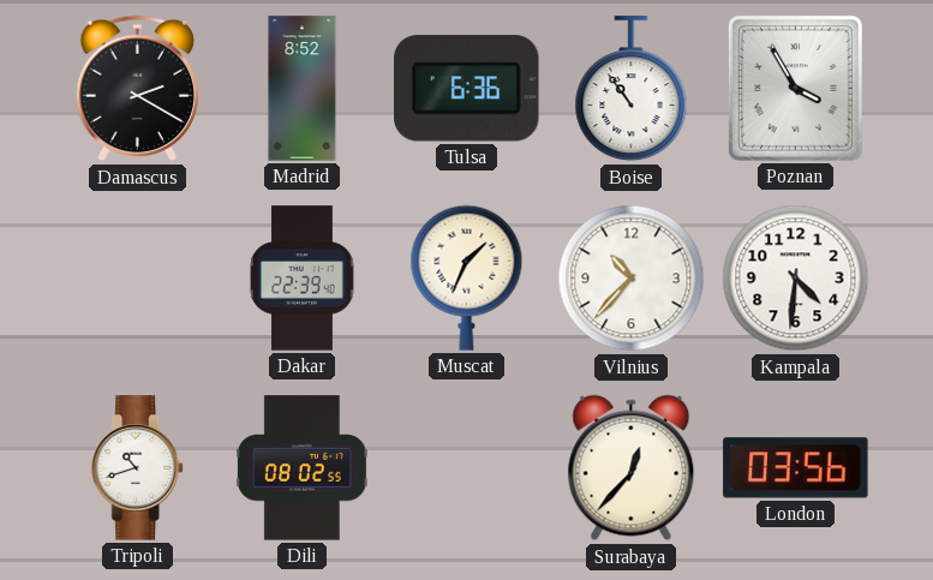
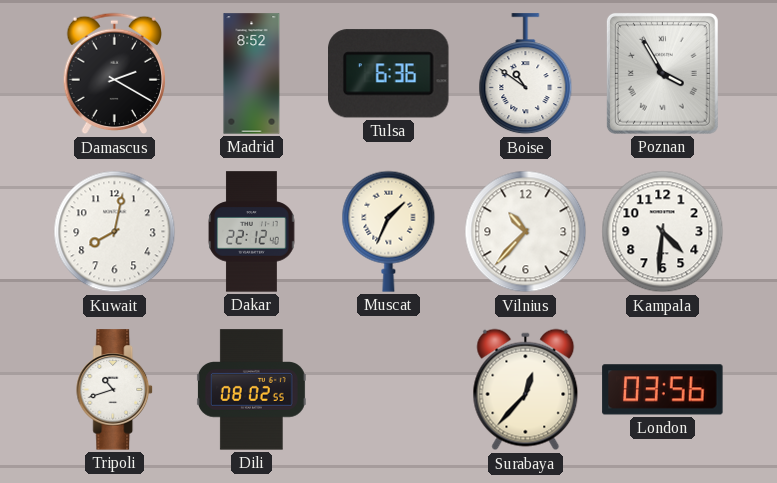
Boise: 10:54 -> 10:51 (526, 74)
Kuwait: none -> 8:02 (115, 232)
Dakar: 22:39 -> 22:12 (252, 232)
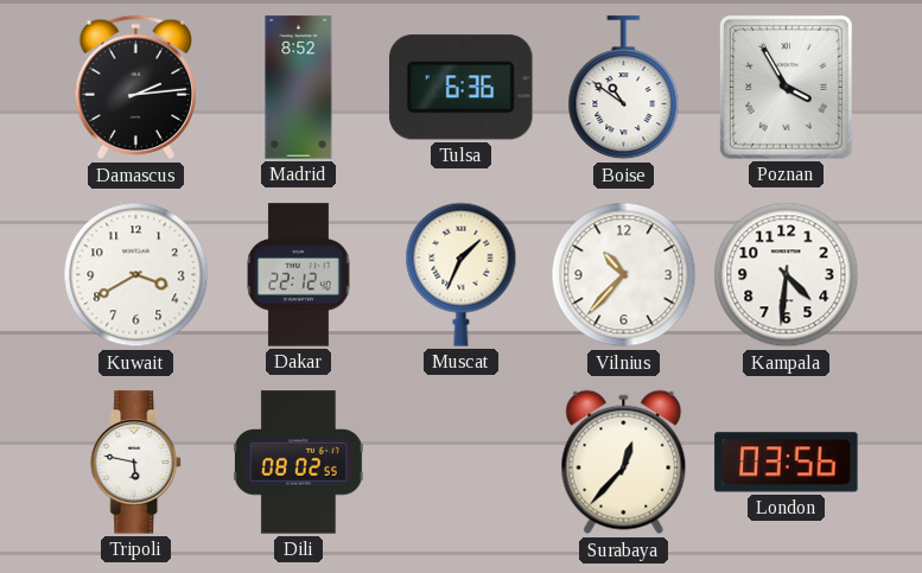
Damascus: 2:20 -> 2:14 (136, 88)
Kuwait: 8:02 -> 3:40 (136, 275)
Tripoli: 10:42 -> 5:47 (136, 463)
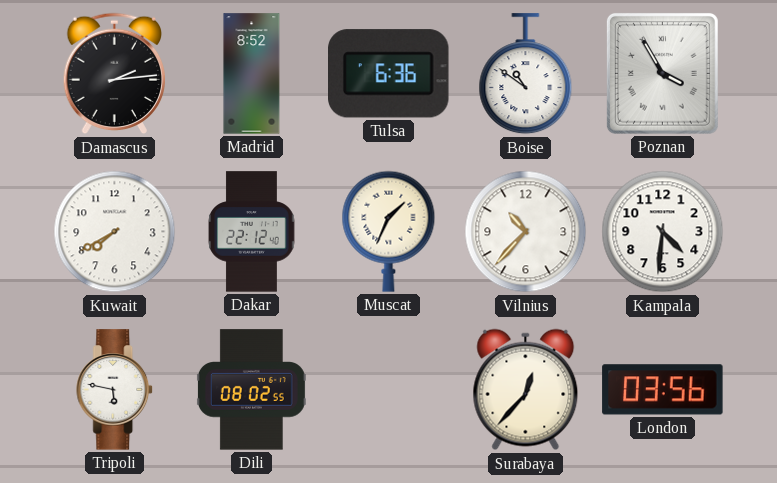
Kuwait: 3:40 -> 7:40 (115, 232)
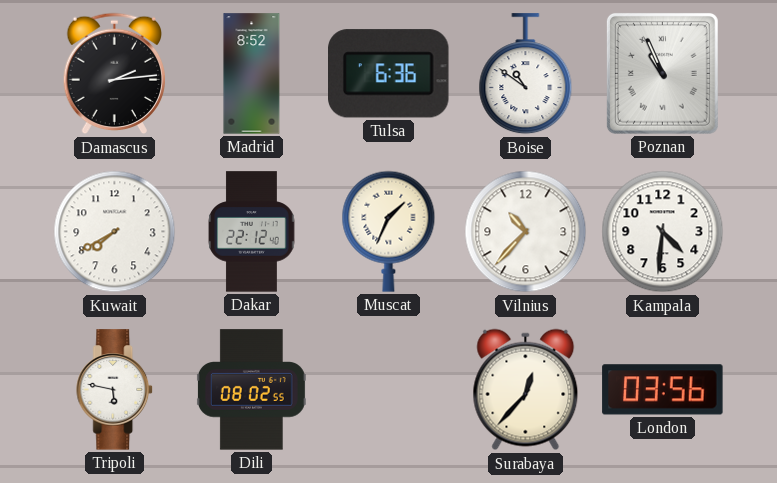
Poznan: 3:55 -> 10:56 (662, 73)
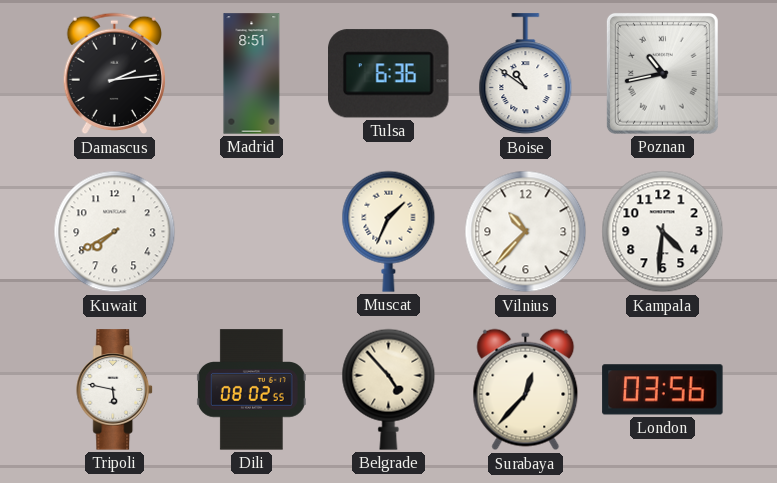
Madrid: 8:52 -> 8:51 (252, 74)
Poznan: 10:56 -> 10:43 (662, 73)
Dakar: 22:12 -> none (252, 232)
Belgrade: none -> 4:53 (389, 389)
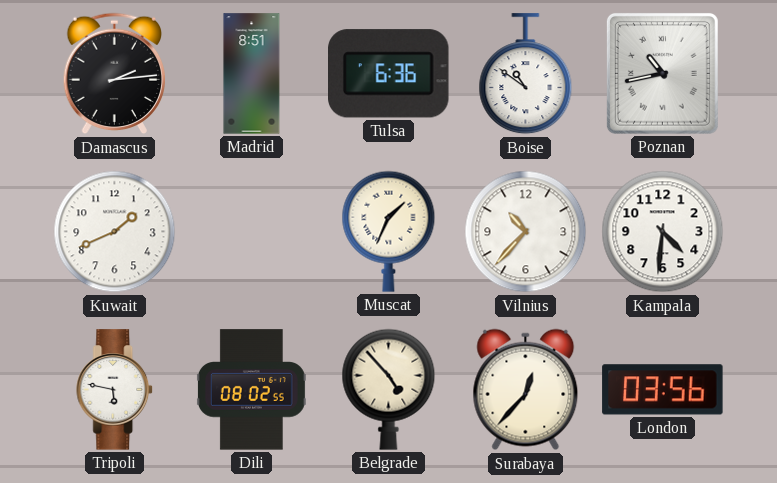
Kuwait: 7:40 -> 1:41 (115, 232)
